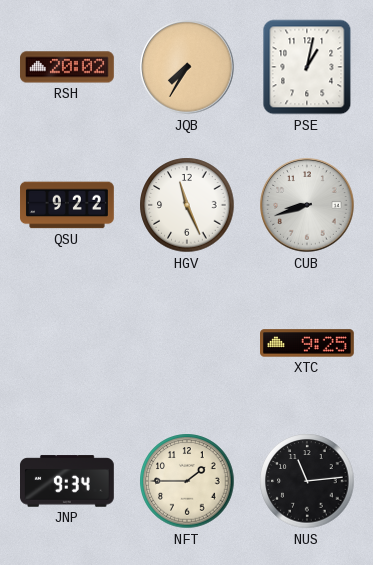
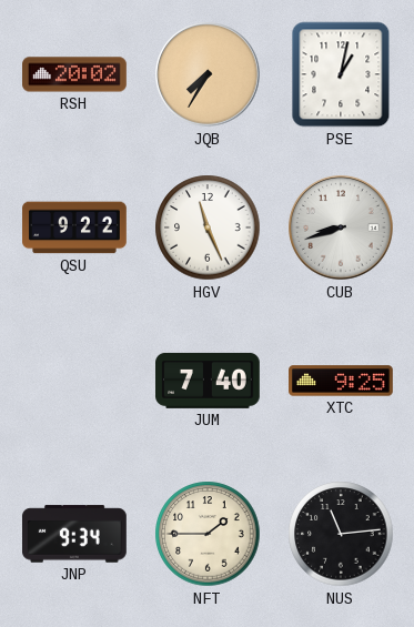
JUM: none -> 7:40 (209, 381)
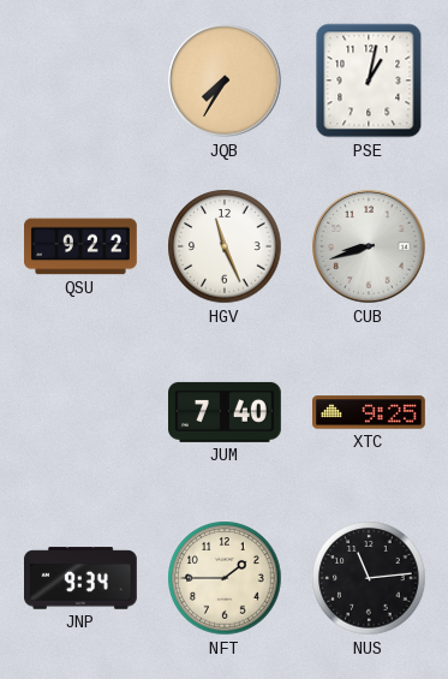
RSH: 20:02 -> none (74, 74)
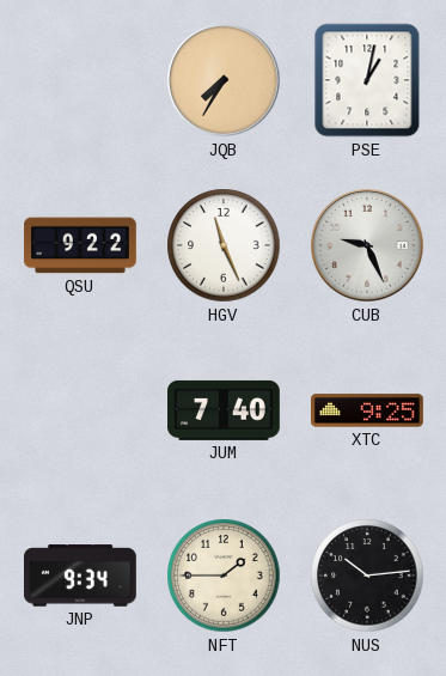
CUB: 8:42 -> 9:26 (367, 245)
NUS: 11:14 -> 10:14 (367, 575)
